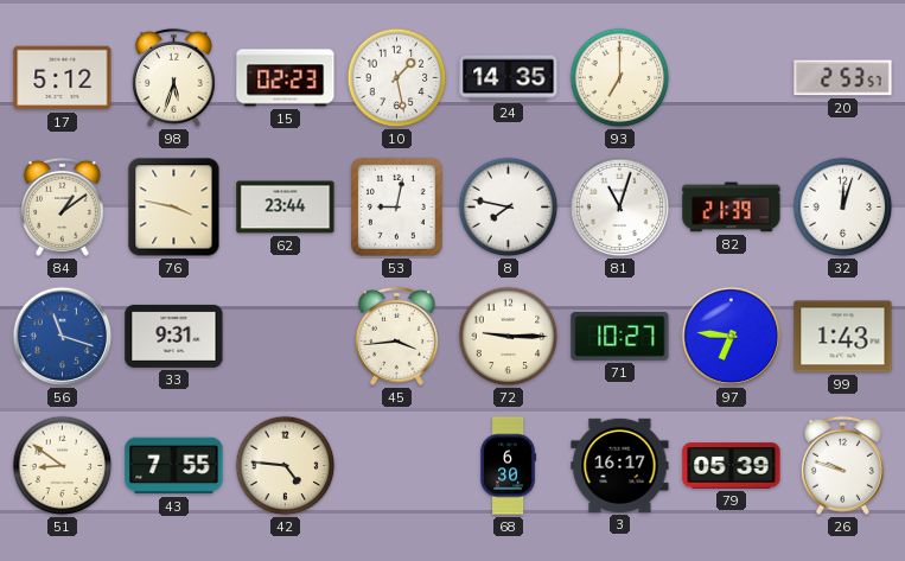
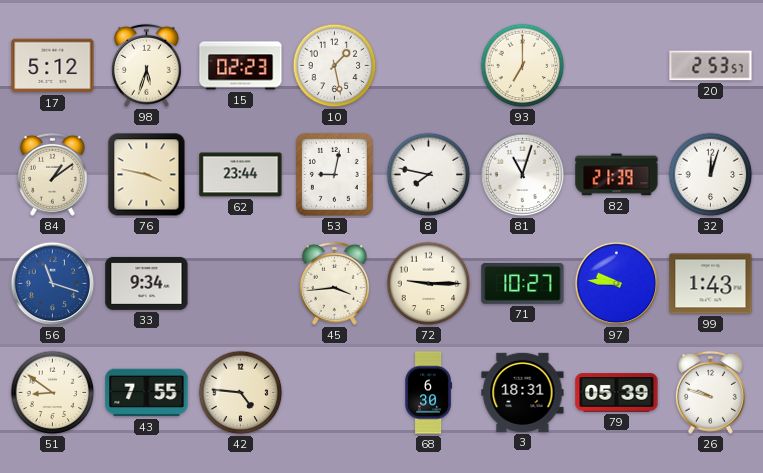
24: 14:35 -> none (509, 78)
33: 9:31 -> 9:34 (147, 283)
97: 6:46 -> 9:46 (617, 284)
3: 16:17 -> 18:31 (523, 392)
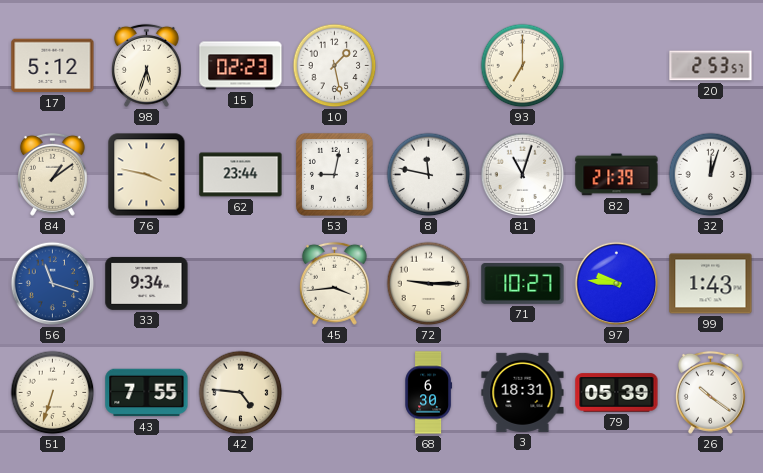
8: 7:47 -> 11:47 (429, 175)
51: 8:51 -> 6:33 (53, 393)
26: 9:48 -> 10:21 (710, 392)
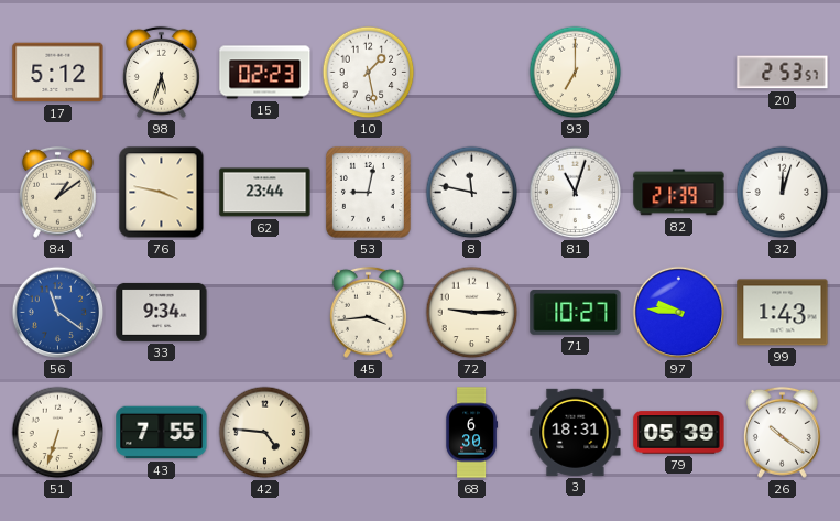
56: 11:18 -> 11:21 (58, 313)
